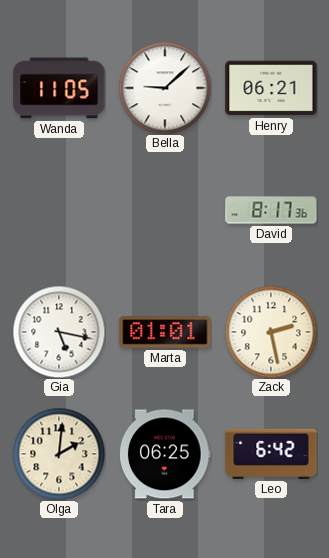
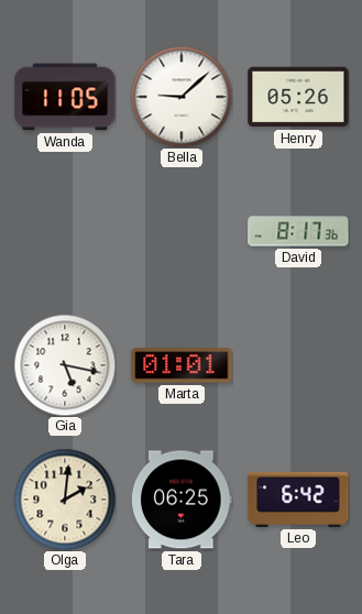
Henry: 06:21 -> 05:26 (298, 97)
Zack: 2:28 -> none (271, 332)
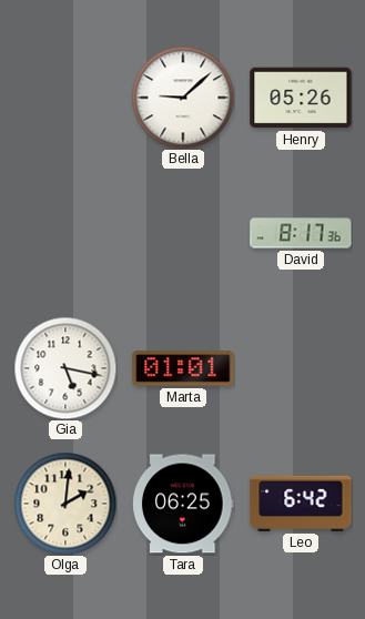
Wanda: 11:05 -> none (65, 97)
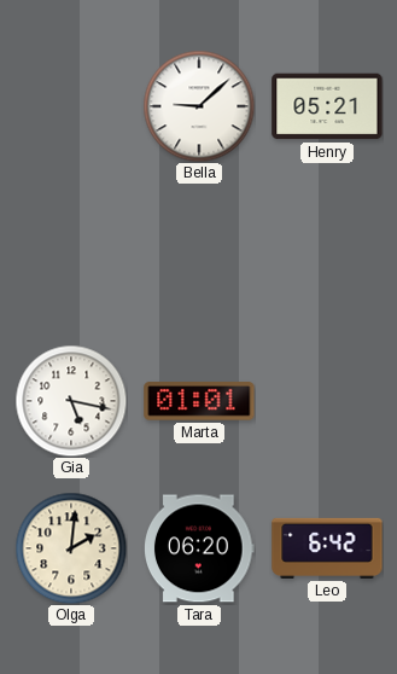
Henry: 05:26 -> 05:21 (327, 106)
David: 8:17 -> none (301, 233)
Tara: 06:25 -> 06:20 (200, 548)
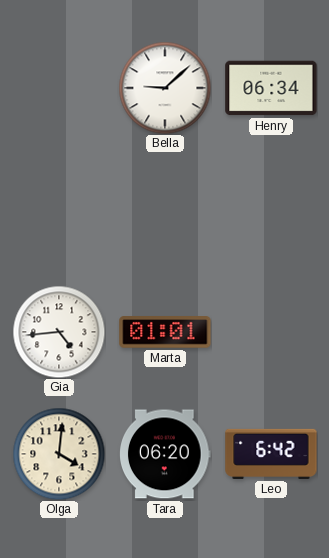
Henry: 05:21 -> 06:34 (271, 88)
Gia: 5:17 -> 4:44 (59, 332)
Olga: 2:01 -> 4:01 (59, 454)
